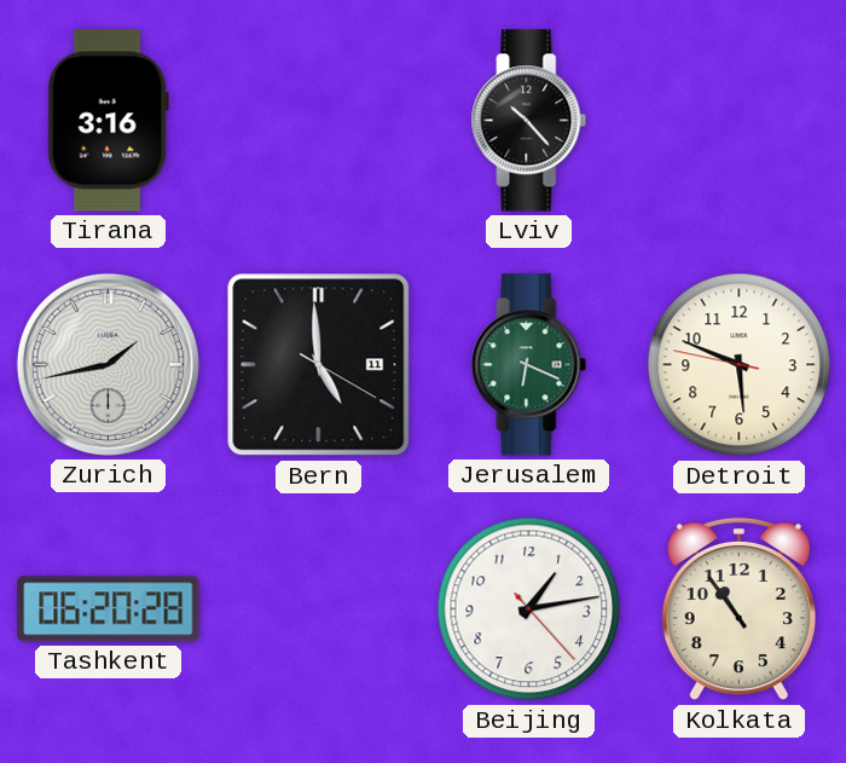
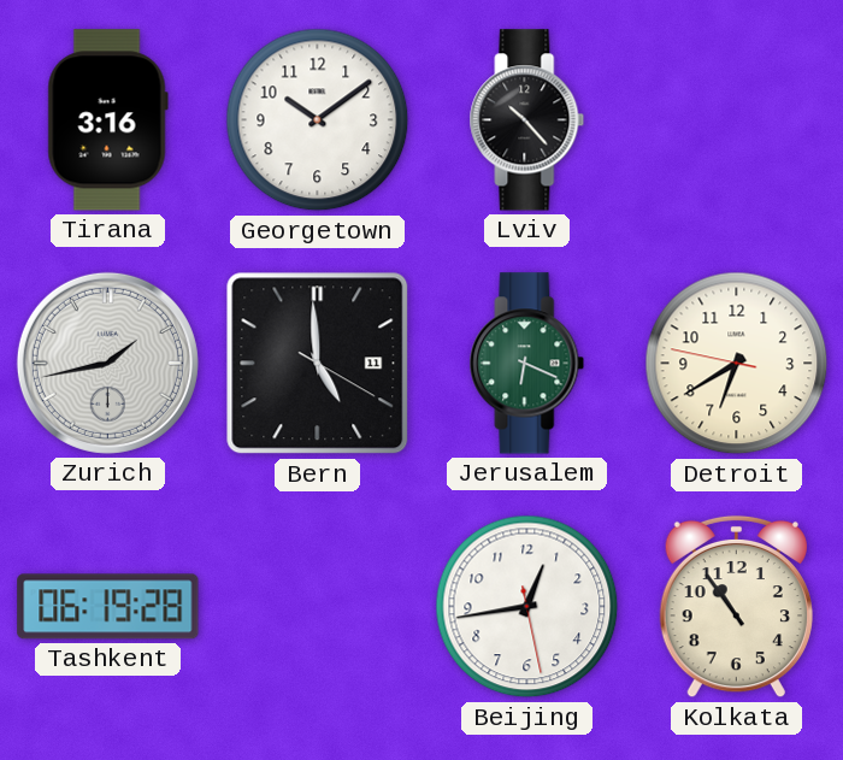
Georgetown: none -> 10:09 (318, 120)
Detroit: 5:48 -> 6:39 (737, 364)
Tashkent: 06:20 -> 06:19 (108, 607)
Beijing: 1:13 -> 12:43 (527, 607)
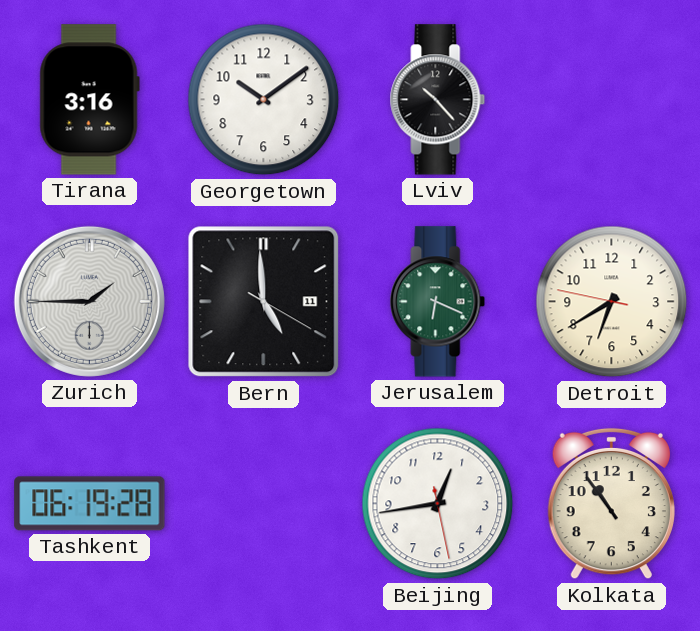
Zurich: 1:43 -> 1:45 (89, 301)
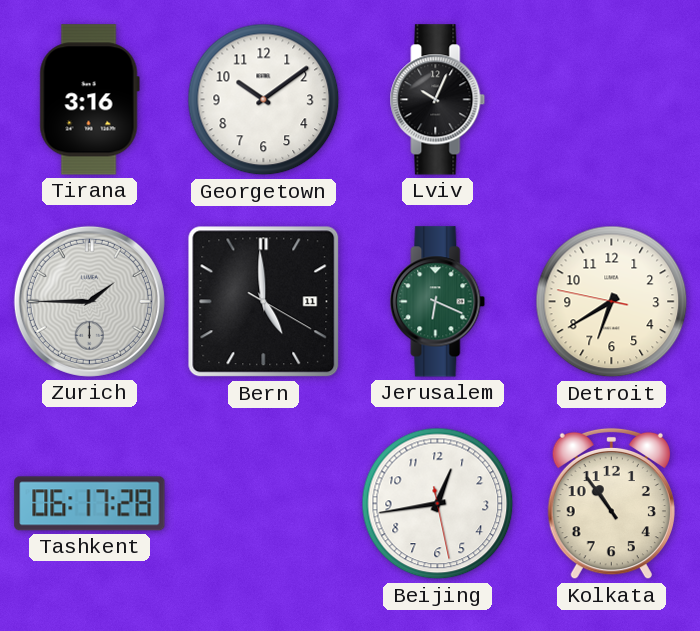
Lviv: 10:23 -> 10:04 (438, 100)
Tashkent: 06:19 -> 06:17 (90, 504)
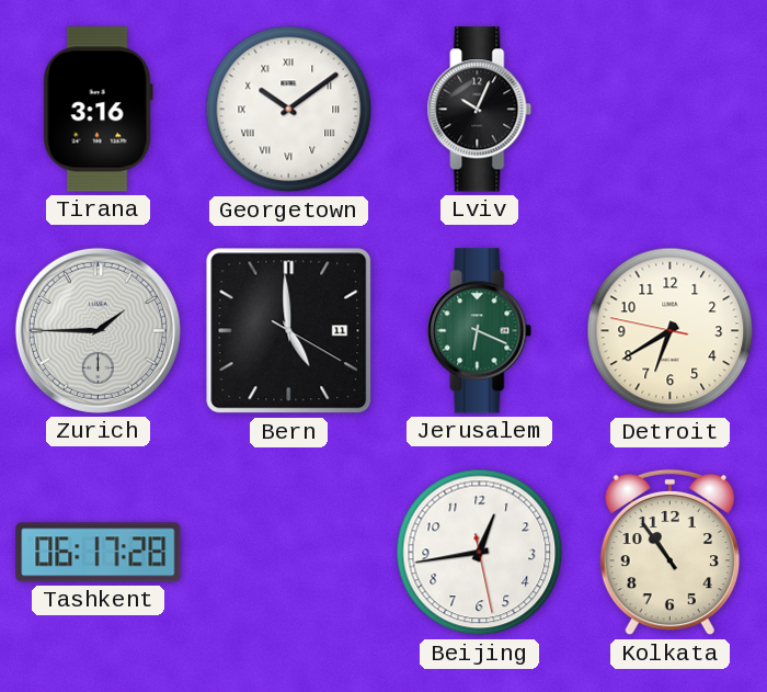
Georgetown numerals: Arabic -> Roman (289, 110)
